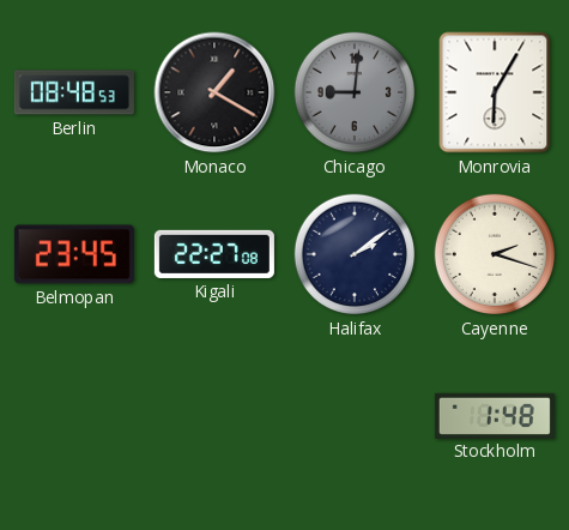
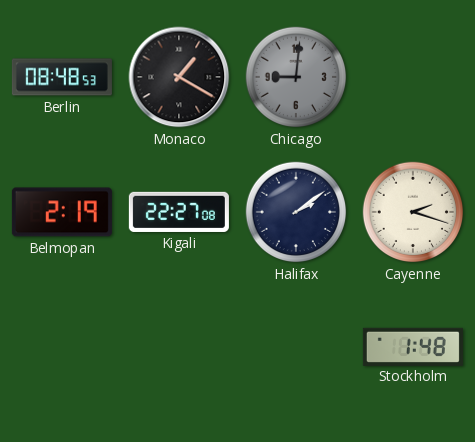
Monrovia: 6:05 -> none (495, 92)
Belmopan: 23:45 -> 2:19 (62, 212)
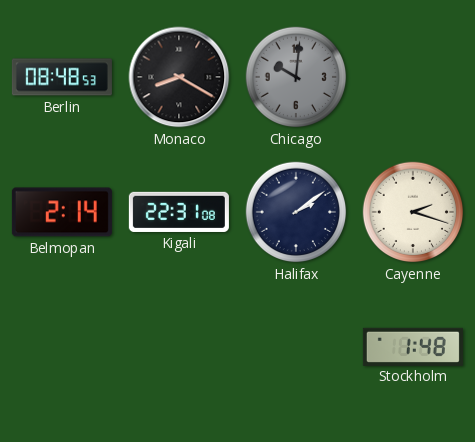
Monaco: 1:20 -> 8:20 (179, 77)
Chicago: 9:01 -> 10:01 (296, 77)
Belmopan: 2:19 -> 2:14 (62, 212)
Kigali: 22:27 -> 22:31 (179, 212)
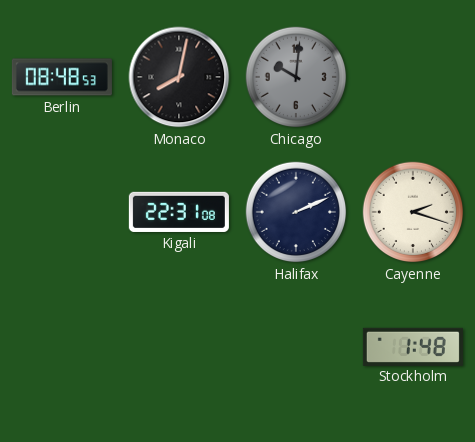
Monaco: 8:20 -> 8:02 (179, 77)
Belmopan: 2:14 -> none (62, 212)
Halifax: 2:09 -> 2:11 (296, 212)
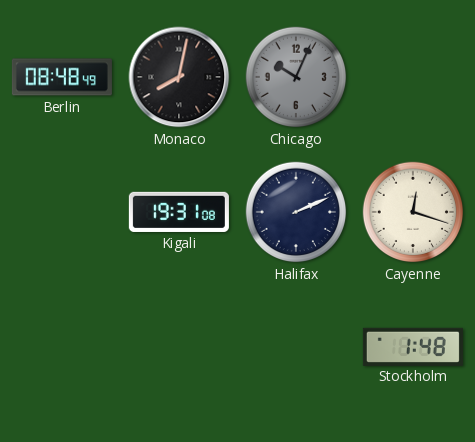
Berlin: 08:48:53 -> 08:48:49 (62, 77)
Chicago: 10:01 -> 10:04 (296, 77)
Kigali: 22:31 -> 19:31 (179, 212)
Cayenne: 2:18 -> 12:18 (413, 212)
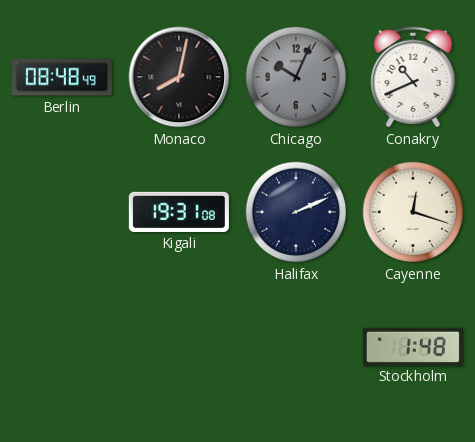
Conakry: none -> 10:41 (413, 77)
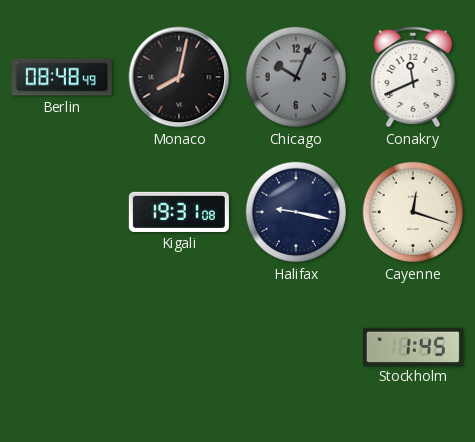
Conakry: 10:41 -> 11:41 (413, 77)
Halifax: 2:11 -> 9:17 (296, 212)
Stockholm: 1:48 -> 1:45 (413, 346)
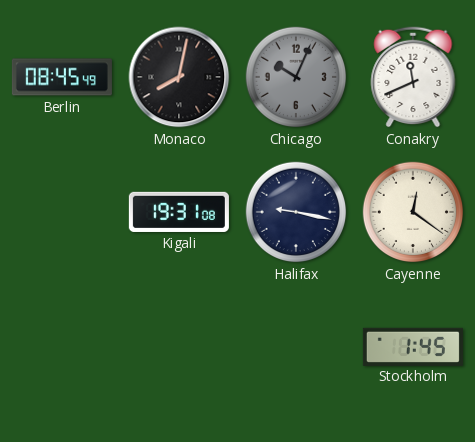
Berlin: 08:48 -> 08:45 (62, 77)
Cayenne: 12:18 -> 12:21 (413, 212)
